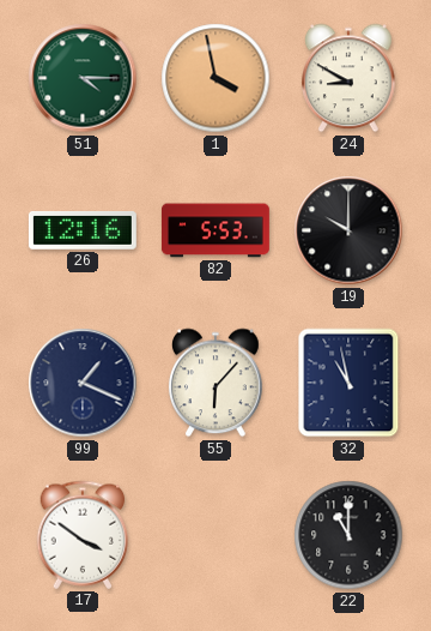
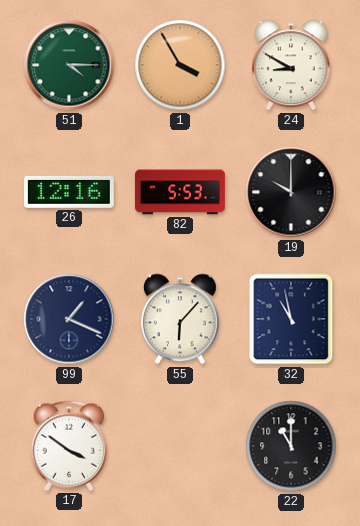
1: 3:58 -> 3:55 (180, 65)
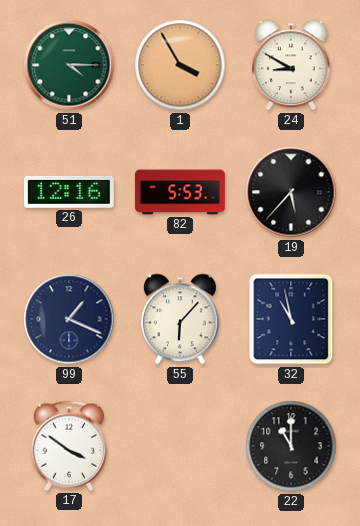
19: 10:00 -> 5:37 (291, 192)
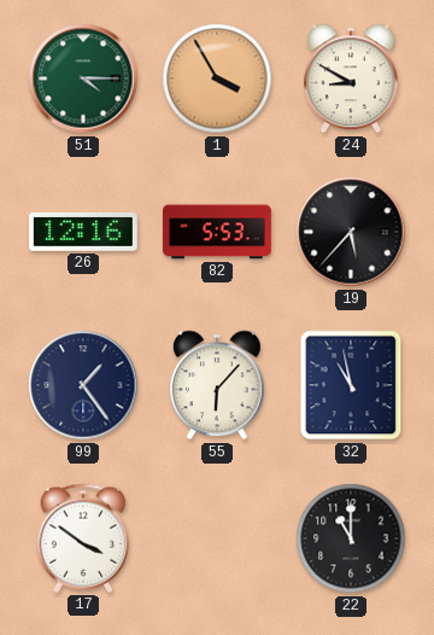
99: 1:19 -> 1:24 (83, 385)
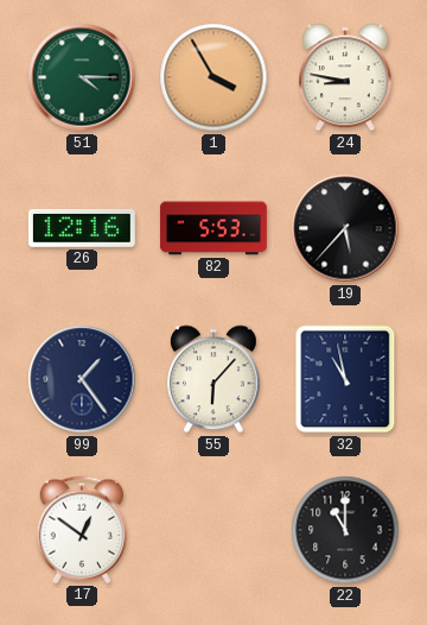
24: 8:50 -> 8:47 (346, 77)
17: 3:51 -> 12:51 (82, 530)
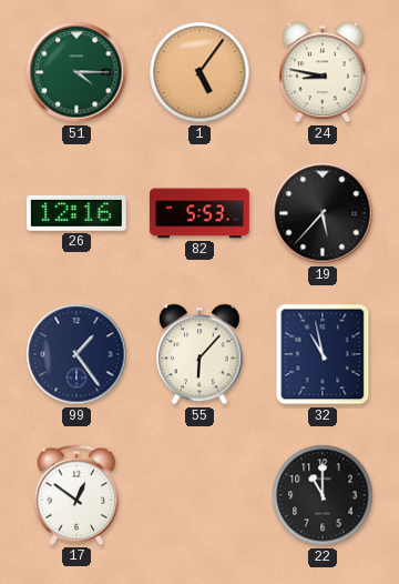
1: 3:55 -> 5:06 (199, 72)
